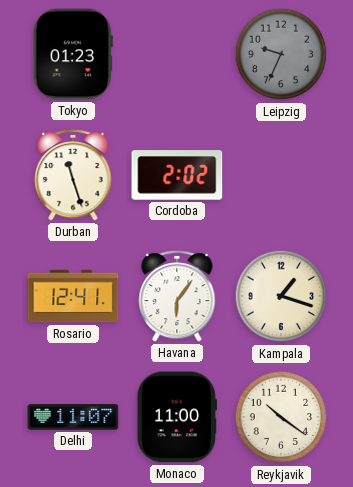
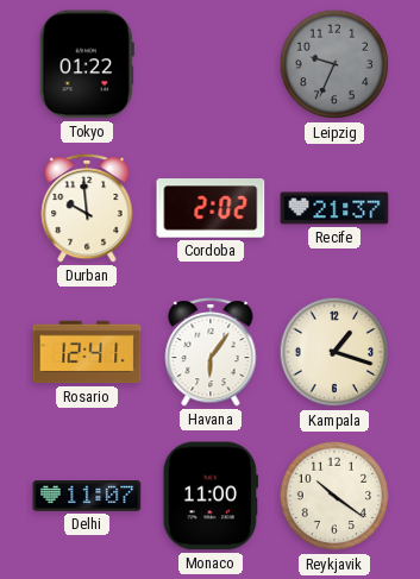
Tokyo: 01:23 -> 01:22 (87, 64)
Durban: 11:27 -> 9:59 (87, 208)
Recife: none -> 21:37 (334, 208)
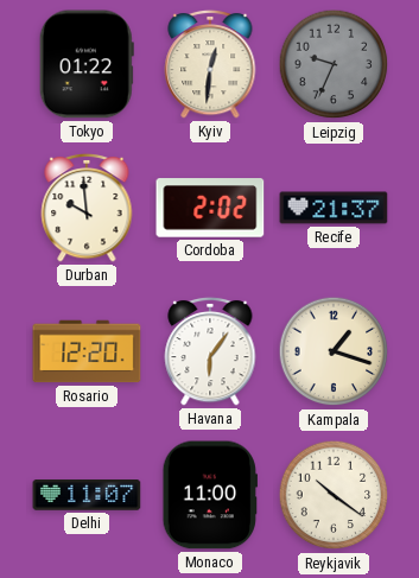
Kyiv: none -> 12:31 (210, 64)
Rosario: 12:41 -> 12:20 (87, 351)
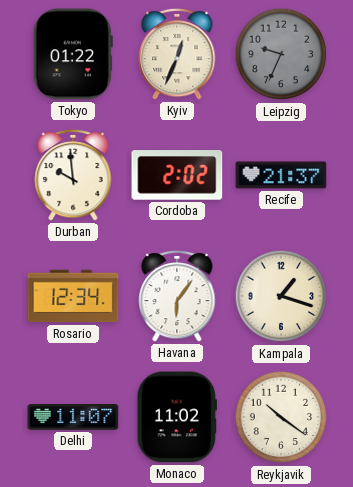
Kyiv: 12:31 -> 12:34 (177, 54)
Rosario: 12:20 -> 12:34 (73, 296)
Monaco: 11:00 -> 11:02 (177, 417)
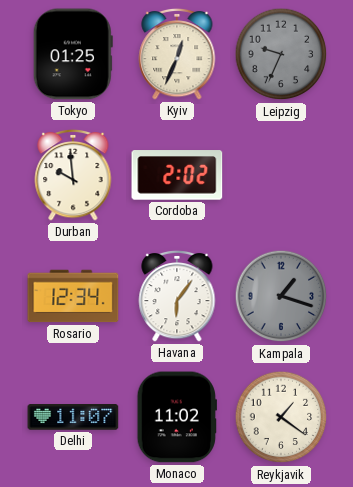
Tokyo: 01:22 -> 01:25 (73, 54)
Recife: 21:37 -> none (281, 175)
Kampala dial: cream -> grey (281, 296)
Reykjavik: 10:21 -> 1:21 (281, 417)
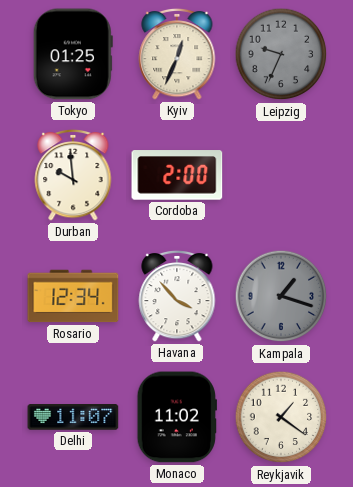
Cordoba: 2:02 -> 2:00 (177, 175)
Havana: 6:06 -> 3:53 (177, 296)
